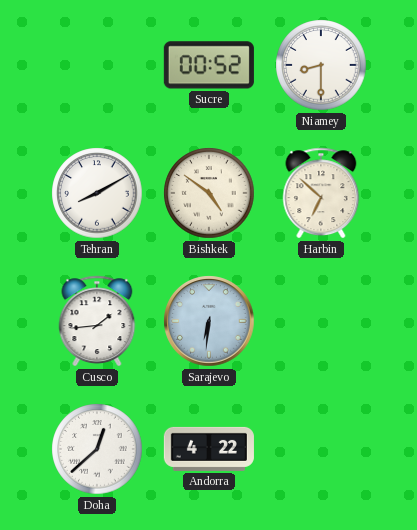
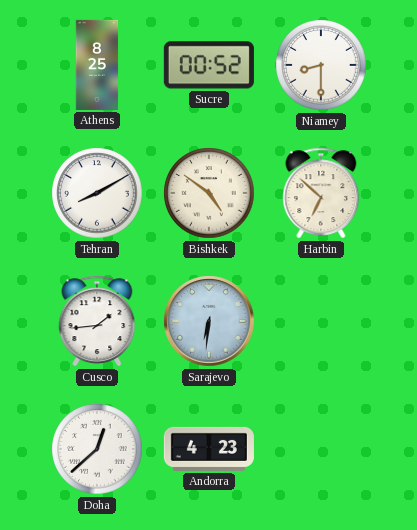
Athens: none -> 8:25 (97, 65)
Andorra: 4:22 -> 4:23 (209, 449)
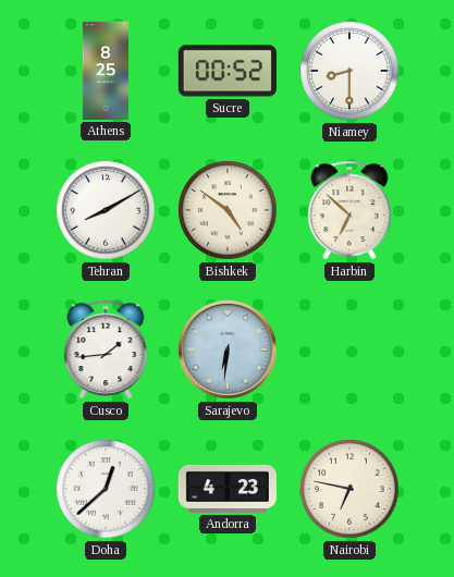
Nairobi: none -> 6:47 (349, 489)
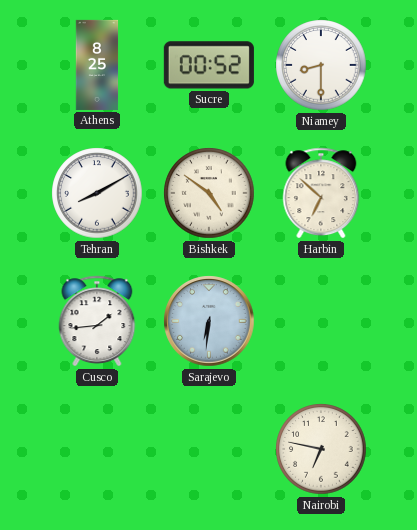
Doha: 12:38 -> none (106, 489)
Andorra: 4:23 -> none (228, 489)
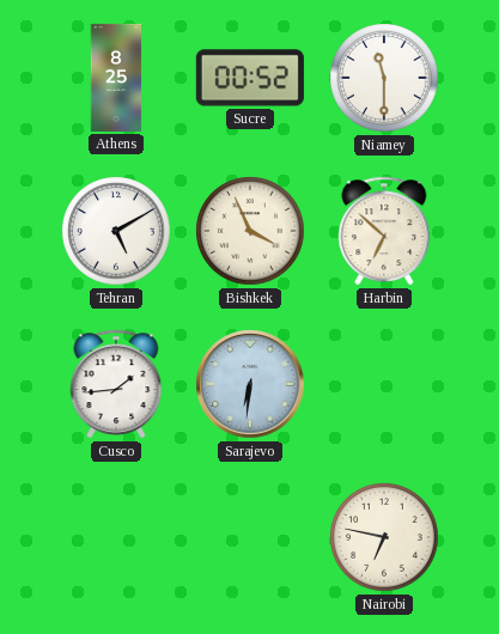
Niamey: 8:30 -> 11:30 (384, 78)
Tehran: 8:10 -> 5:10 (116, 231)
Bishkek: 4:51 -> 3:56 (250, 231)
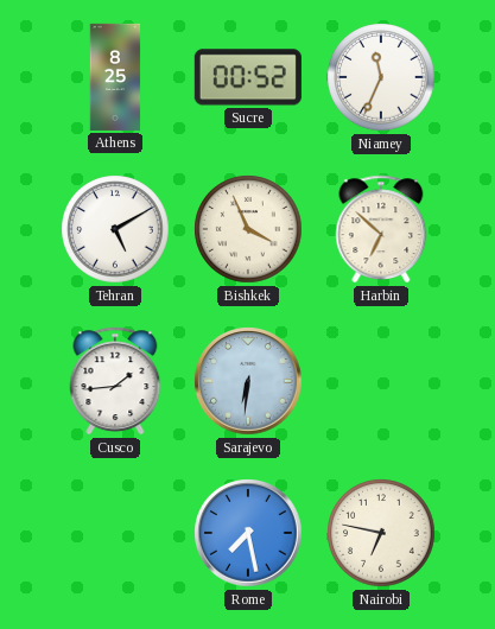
Niamey: 11:30 -> 11:34 (381, 77)
Rome: none -> 7:28 (248, 533)
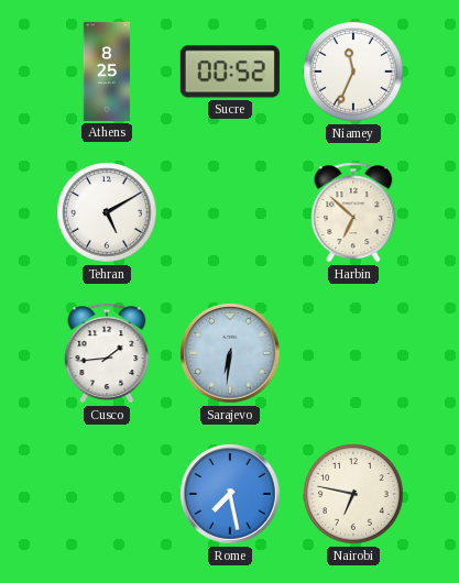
Bishkek: 3:56 -> none (248, 229)
